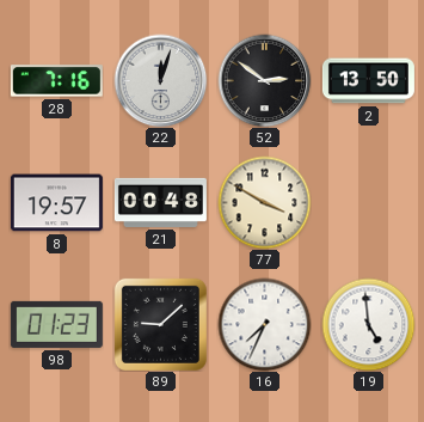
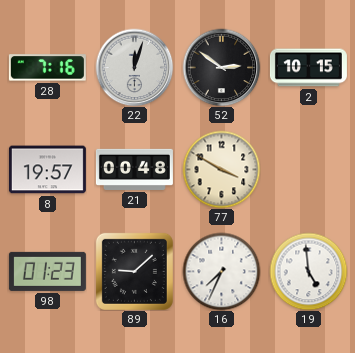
2: 13:50 -> 10:15 (308, 68)
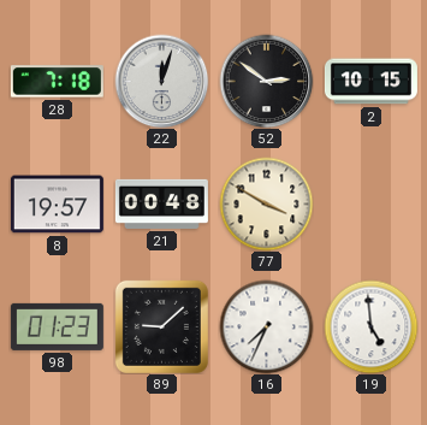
28: 7:16 -> 7:18 (57, 82)
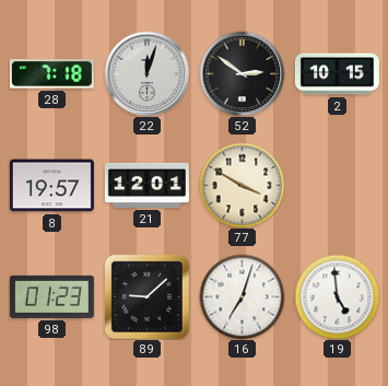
21: 00:48 -> 12:01 (146, 185)
16: 7:34 -> 7:03 (242, 296)
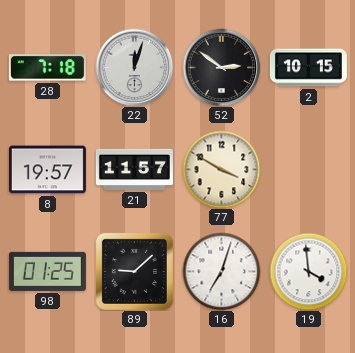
21: 12:01 -> 11:57 (134, 169)
98: 01:23 -> 01:25 (47, 271)
19: 4:59 -> 3:59 (308, 271)
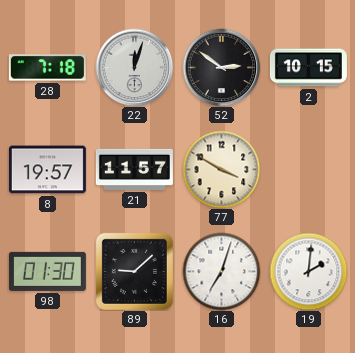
98: 01:25 -> 01:30 (47, 271)
19: 3:59 -> 2:01 (308, 271)
